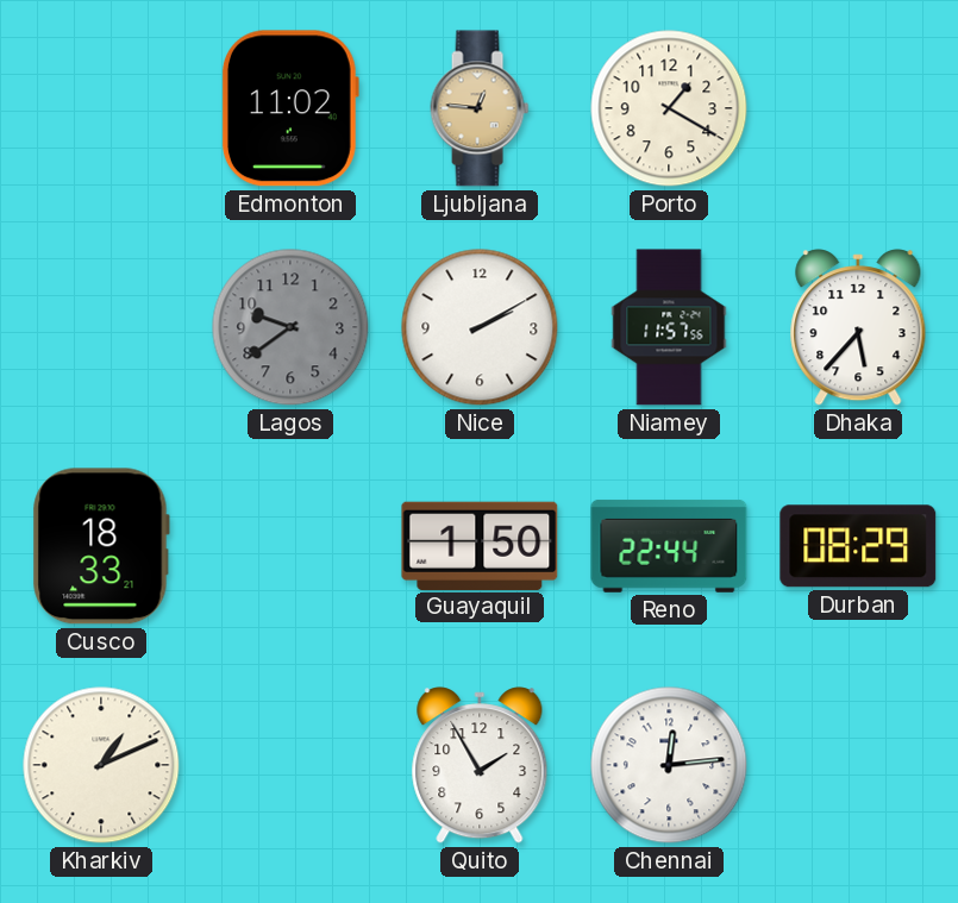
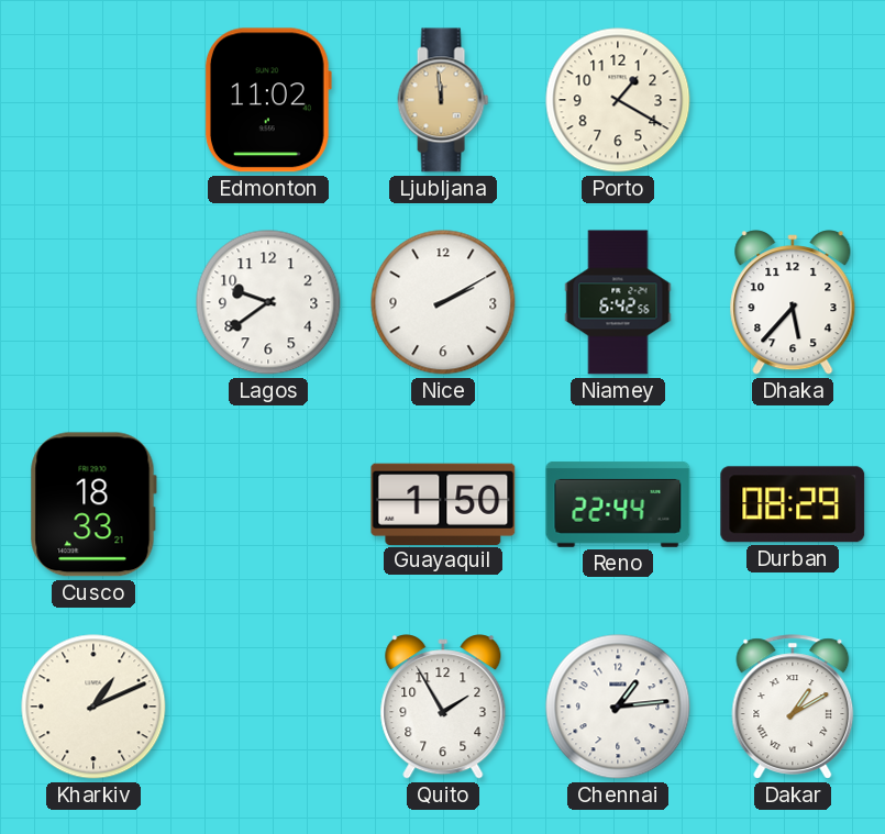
Ljubljana: 12:46 -> 11:59 (443, 100)
Lagos dial: grey -> white (268, 302)
Niamey: 11:57 -> 6:42 (618, 302)
Chennai: 12:14 -> 1:14 (618, 707)
Dakar: none -> 1:10 (793, 707)
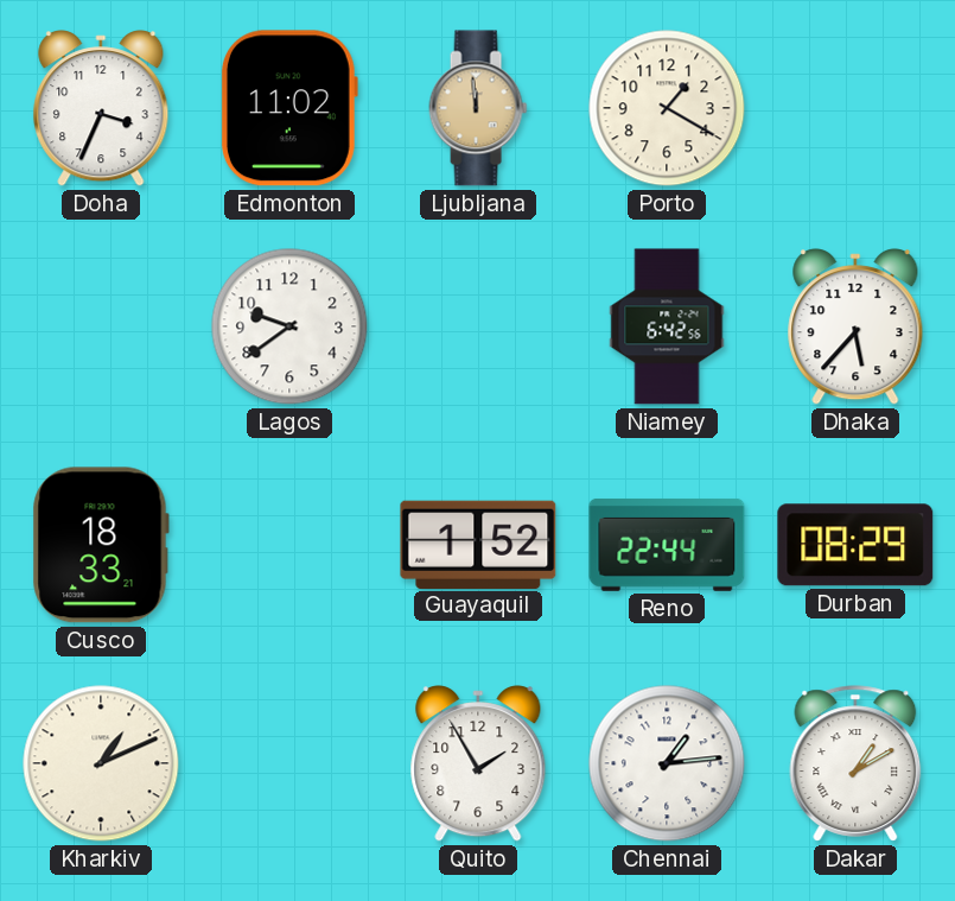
Doha: none -> 3:34 (101, 108)
Nice: 2:10 -> none (443, 302)
Guayaquil: 1:50 -> 1:52 (478, 544)
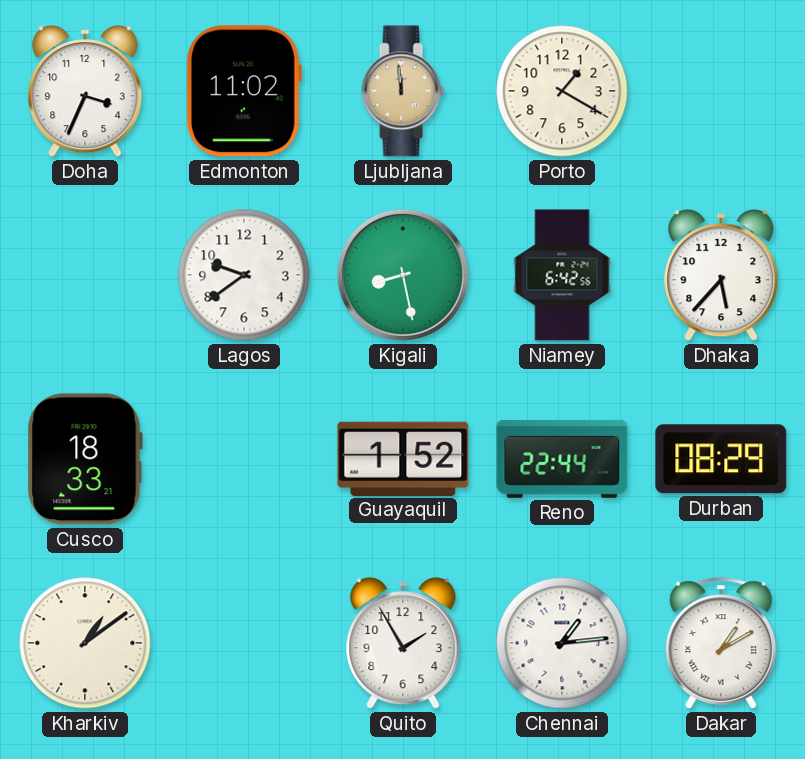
Kigali: none -> 8:28 (403, 275)
Kharkiv: 1:11 -> 1:09 (85, 643)
